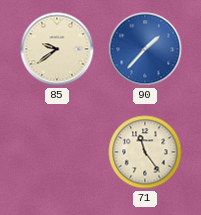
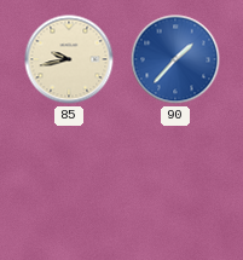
85: 9:39 -> 9:43 (69, 59)
71: 11:24 -> none (145, 152)
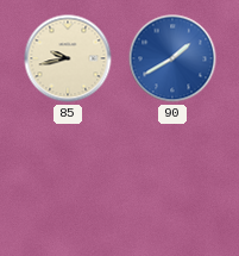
90: 1:37 -> 1:40 (172, 58)
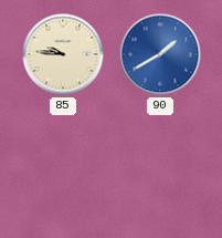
85: 9:43 -> 9:46 (63, 54)
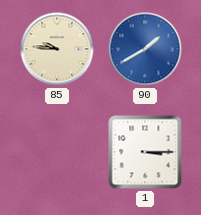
1: none -> 3:15 (145, 152)
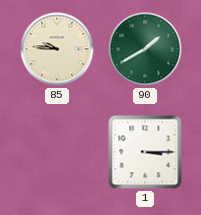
90 dial: blue -> green (145, 49)
